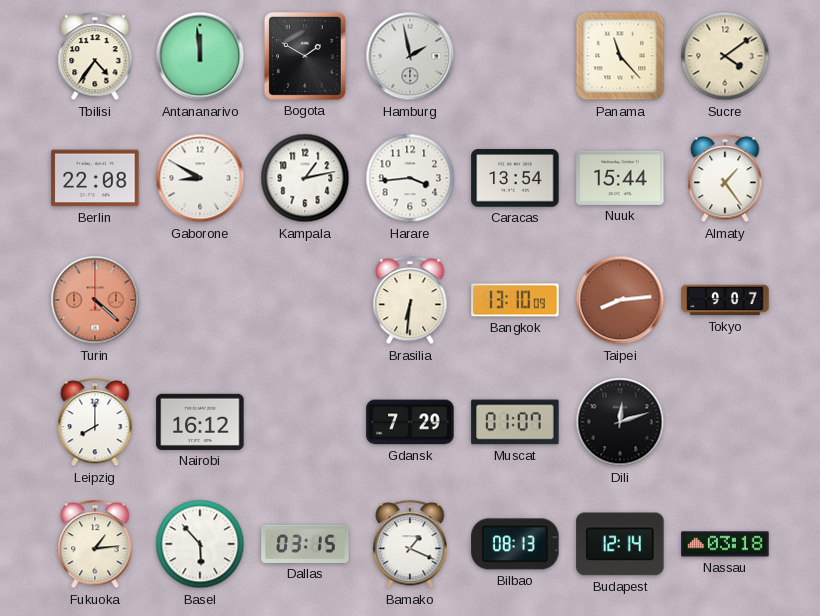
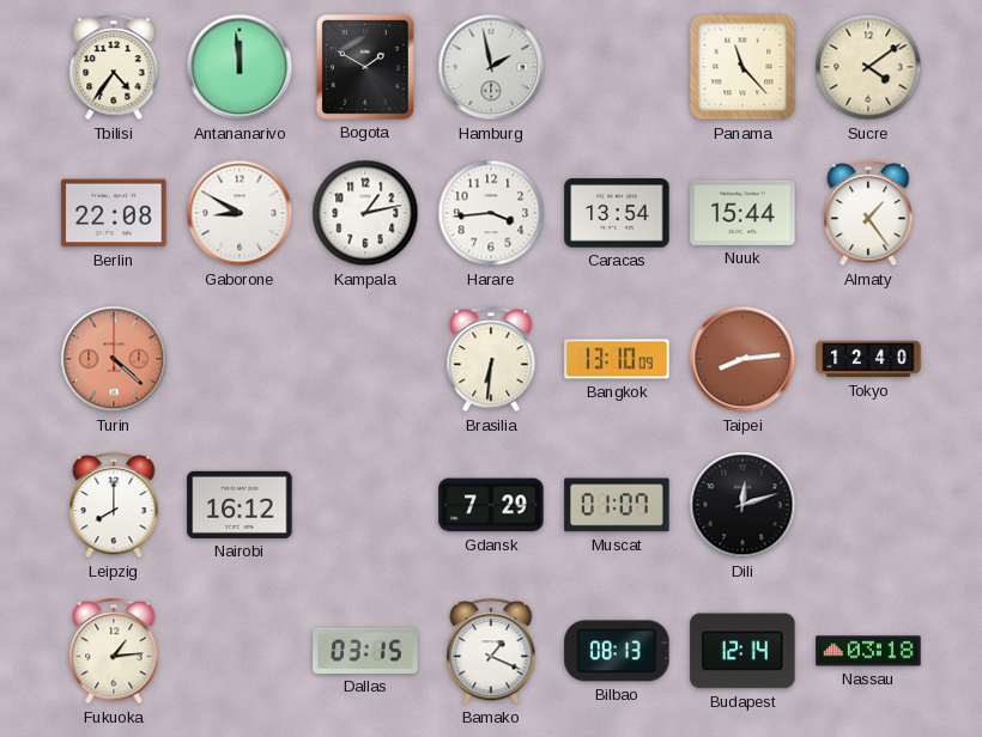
Tokyo: 9:07 -> 12:40 (868, 359)
Basel: 5:53 -> none (200, 544)
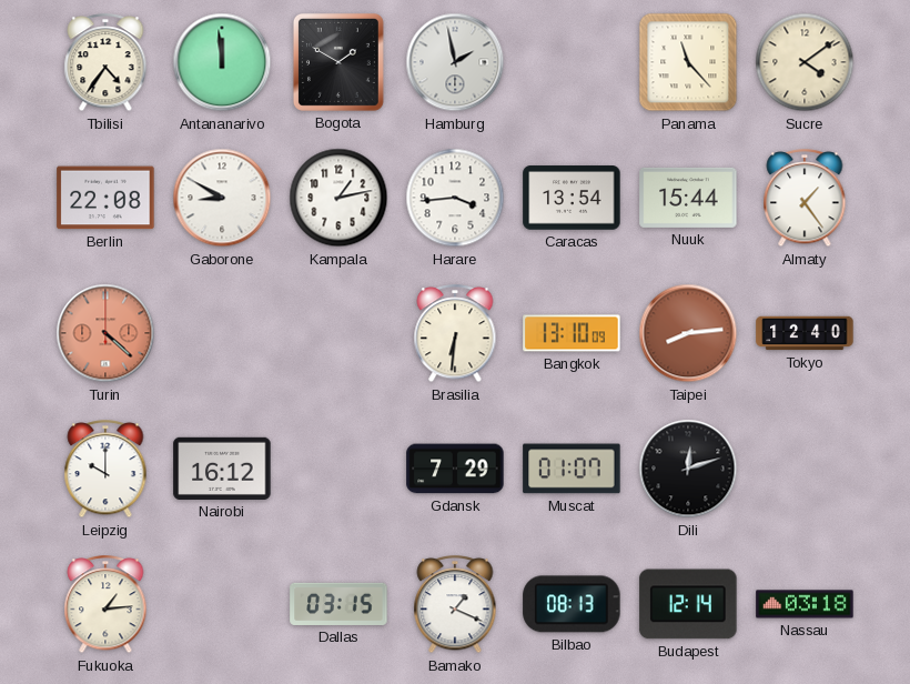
Leipzig: 8:00 -> 10:00 (105, 470)
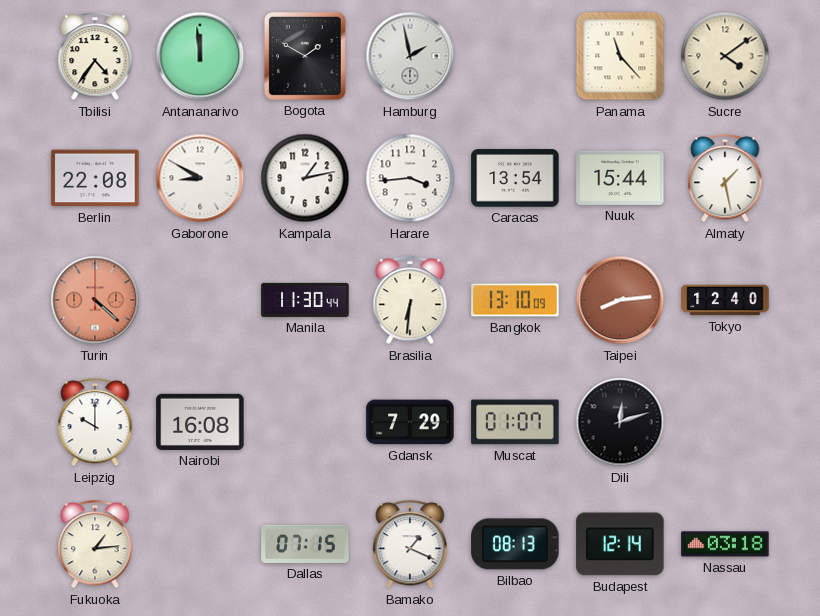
Almaty: 1:24 -> 1:28 (725, 179)
Manila: none -> 11:30 (305, 300)
Nairobi: 16:12 -> 16:08 (200, 422)
Dallas: 03:15 -> 07:15 (305, 544)
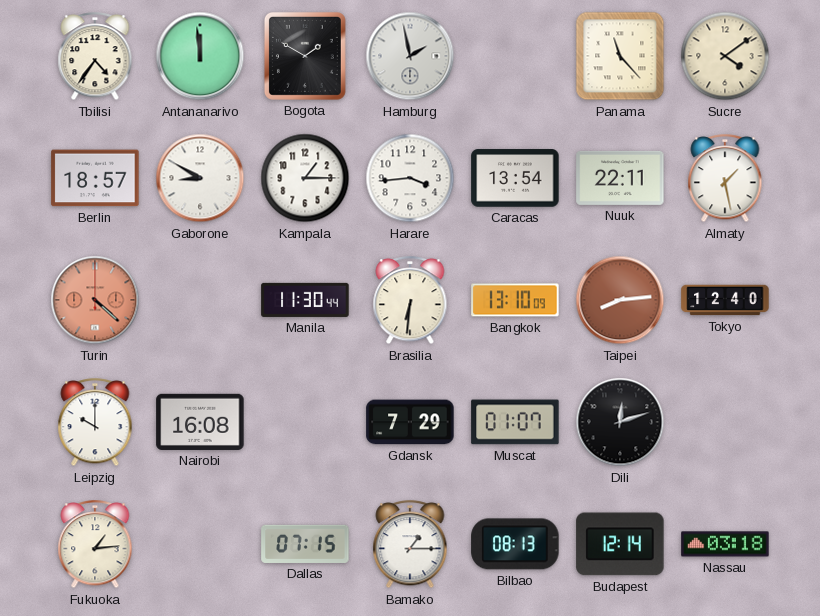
Berlin: 22:08 -> 18:57 (95, 178)
Kampala: 1:13 -> 1:15 (305, 178)
Nuuk: 15:44 -> 22:11 (620, 178)
Bamako: 1:19 -> 1:15 (410, 545)
